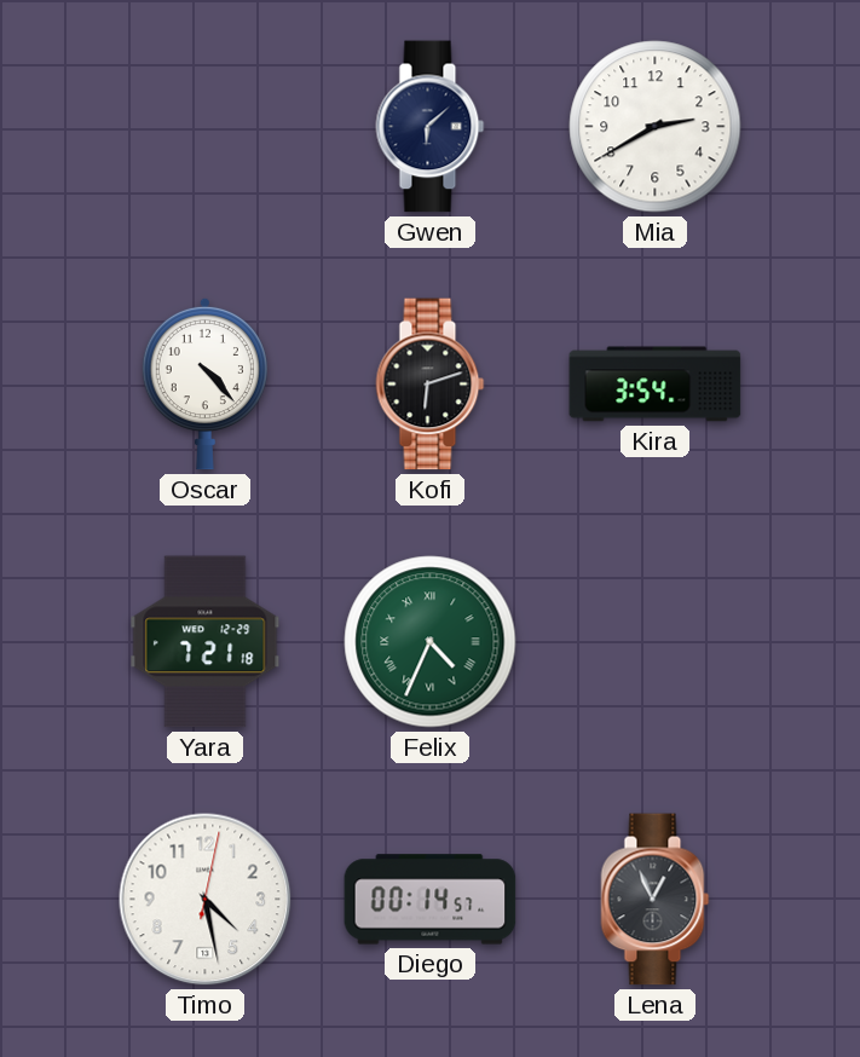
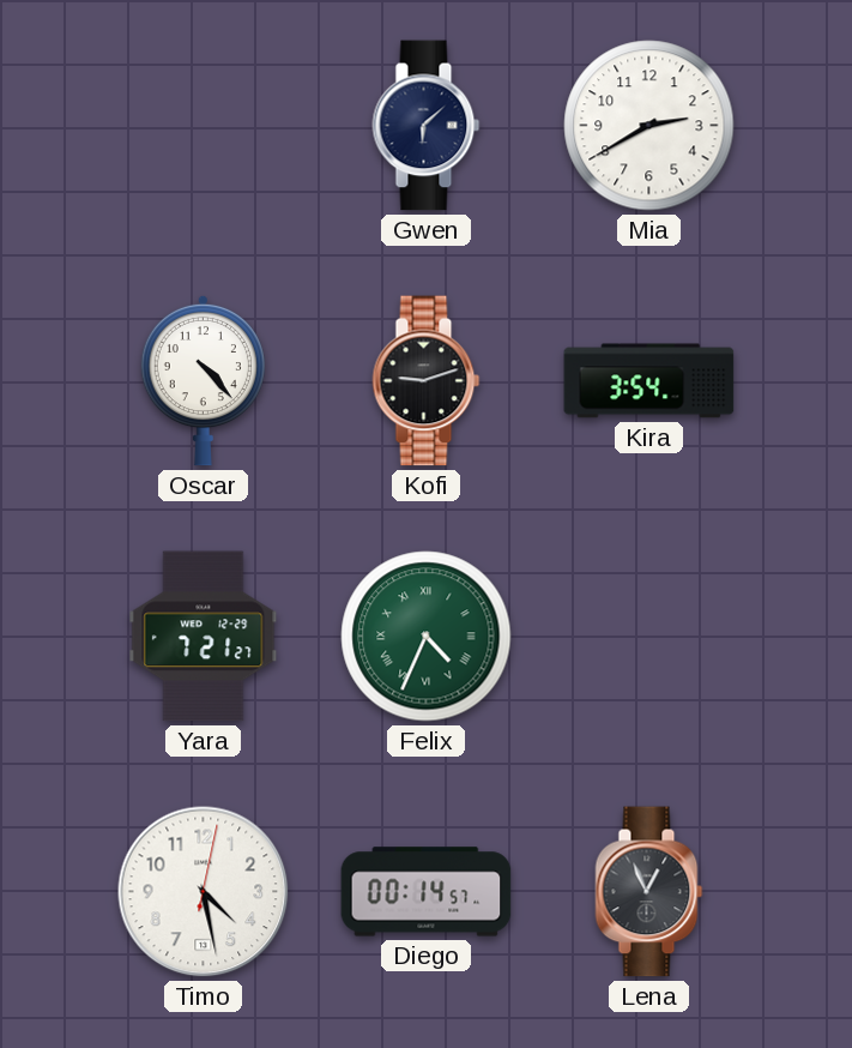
Kofi: 6:12 -> 9:12 (427, 381)
Yara: 7:21:18 -> 7:21:27 (204, 637)
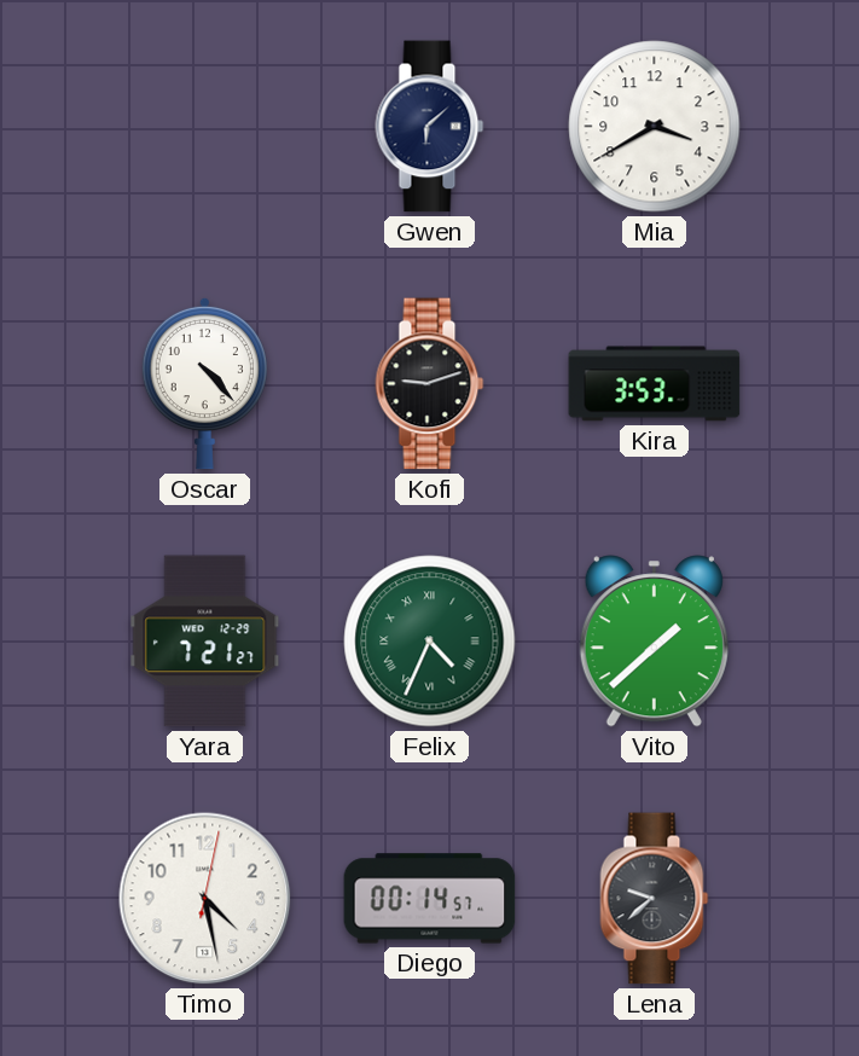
Mia: 2:40 -> 3:40 (655, 127)
Kira: 3:54 -> 3:53 (655, 384)
Vito: none -> 1:38 (654, 642)
Lena: 12:56 -> 9:38 (655, 899)
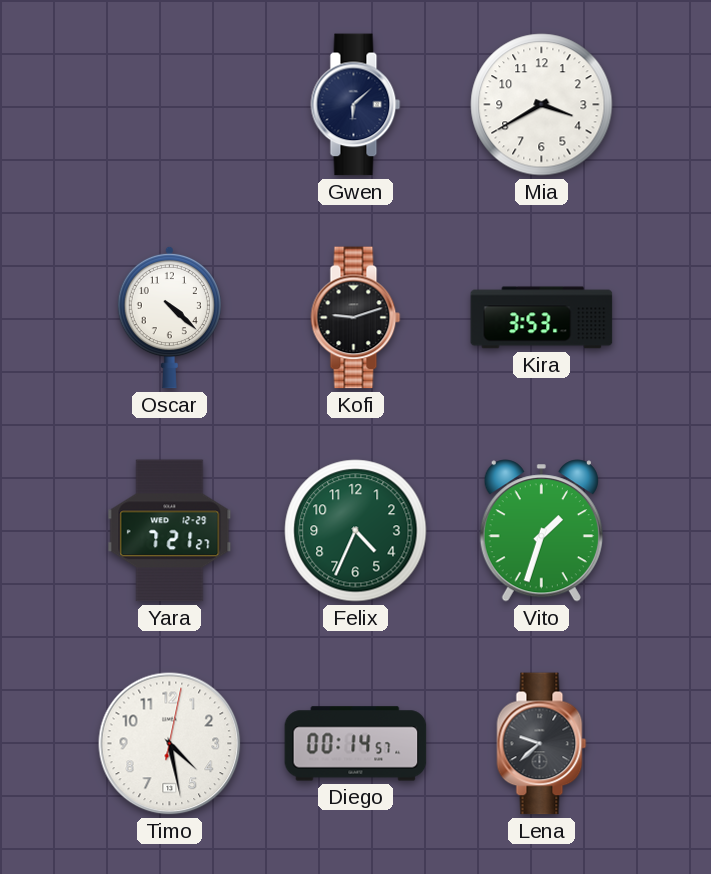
Oscar: 4:23 -> 4:22 (169, 317)
Felix numerals: Roman -> Arabic (356, 531)
Vito: 1:38 -> 1:33 (541, 531)
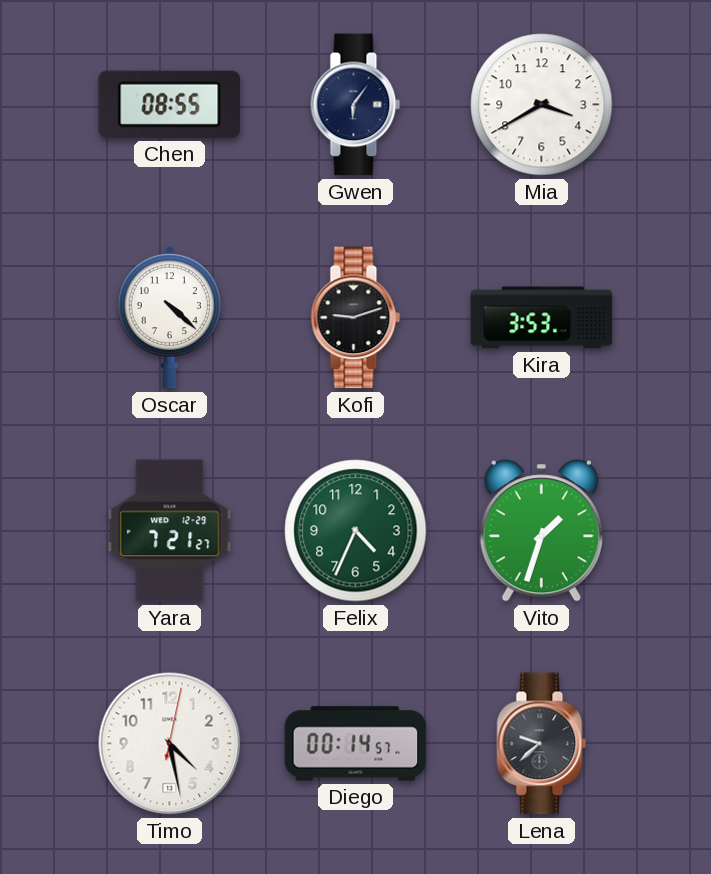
Chen: none -> 08:55 (170, 104)
Gwen: 6:08 -> 6:06 (356, 105)
